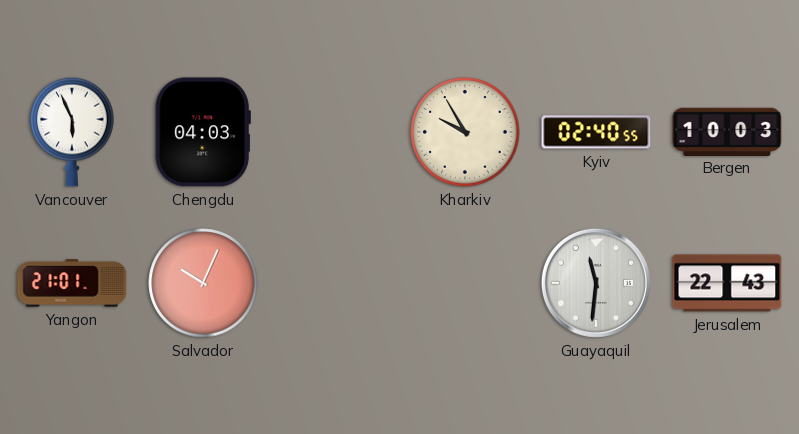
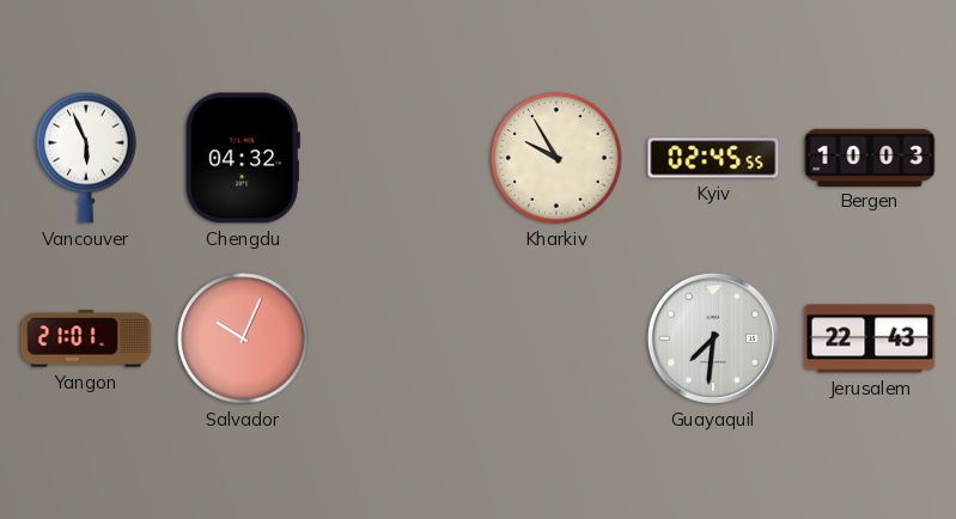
Chengdu: 04:03 -> 04:32 (243, 158)
Kyiv: 02:40 -> 02:45 (713, 158)
Guayaquil: 11:31 -> 7:31 (713, 338)
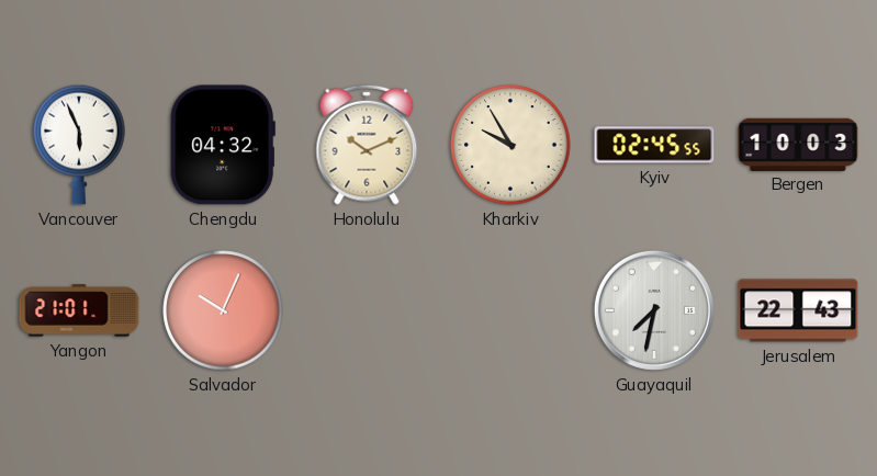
Honolulu: none -> 10:11 (367, 145)
Guayaquil: 7:31 -> 7:32 (654, 310)
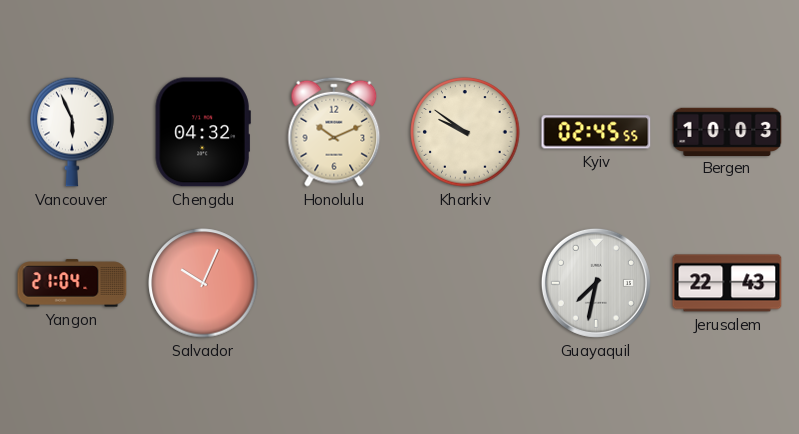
Kharkiv: 9:55 -> 9:51 (465, 132)
Yangon: 21:01 -> 21:04 (72, 283)
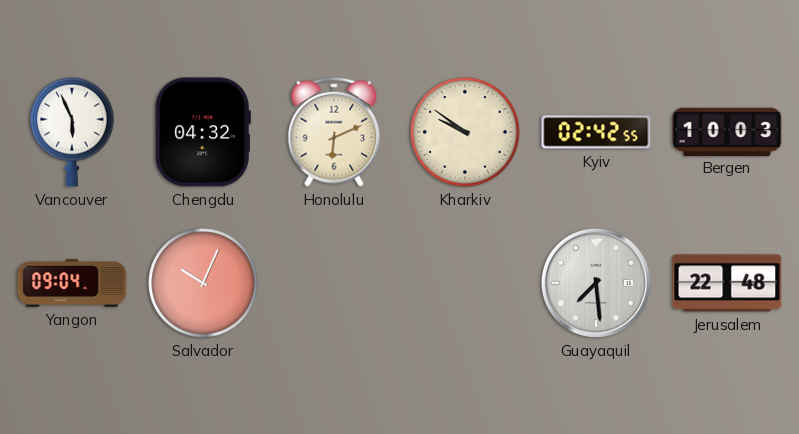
Honolulu: 10:11 -> 6:11 (334, 132)
Kyiv: 02:45 -> 02:42 (596, 132)
Yangon: 21:04 -> 09:04 (72, 283)
Guayaquil: 7:32 -> 7:29 (596, 283)
Jerusalem: 22:43 -> 22:48 (727, 283)
